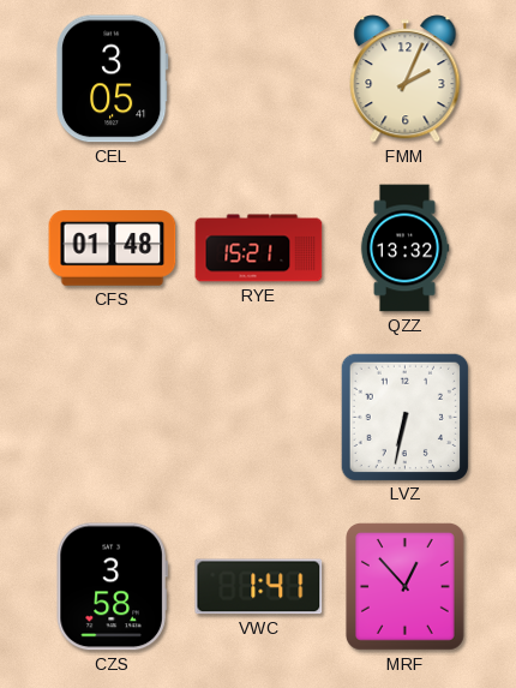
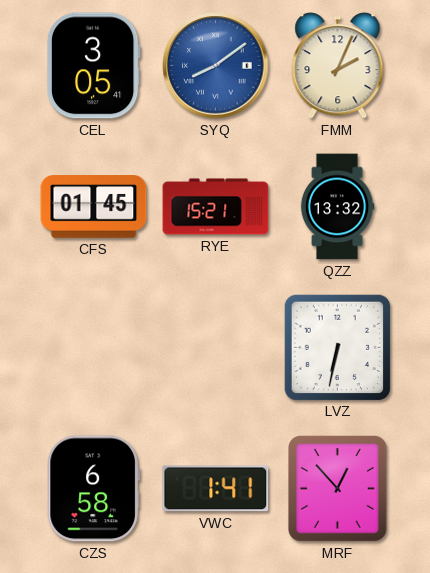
SYQ: none -> 8:09 (216, 66)
CFS: 01:48 -> 01:45 (94, 207)
CZS: 3:58 -> 6:58 (93, 489)
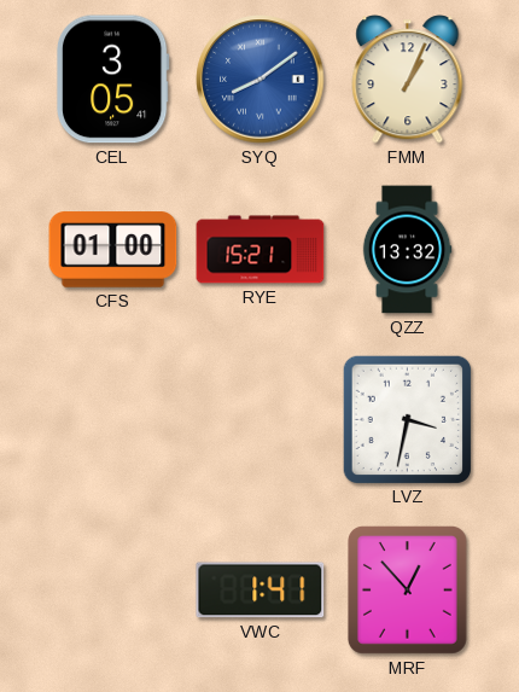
FMM: 2:04 -> 1:04 (408, 80)
CFS: 01:45 -> 01:00 (113, 250)
LVZ: 6:32 -> 3:32 (407, 419)
CZS: 6:58 -> none (93, 489)
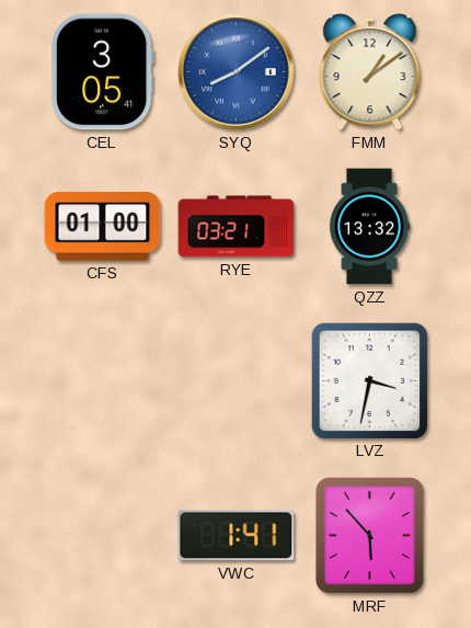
FMM: 1:04 -> 1:09 (370, 72)
RYE: 15:21 -> 03:21 (237, 227)
MRF: 12:53 -> 5:53 (369, 535)
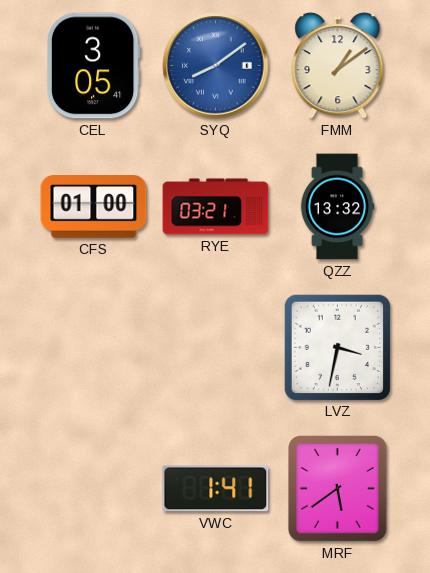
MRF: 5:53 -> 5:39 (337, 488)
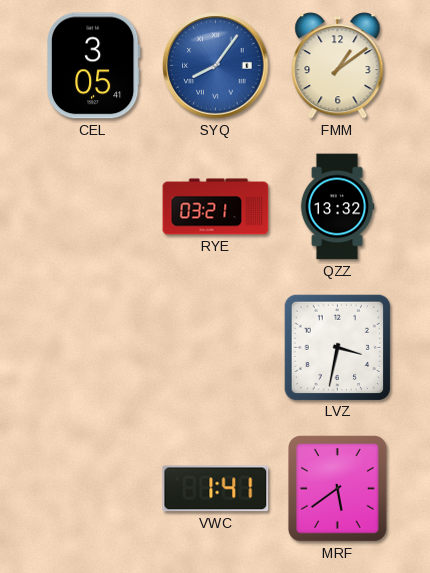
SYQ: 8:09 -> 8:06 (216, 66)
CFS: 01:00 -> none (94, 207)
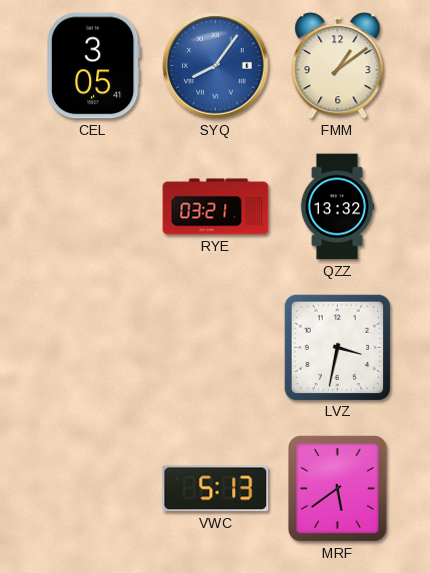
VWC: 1:41 -> 5:13 (216, 489)
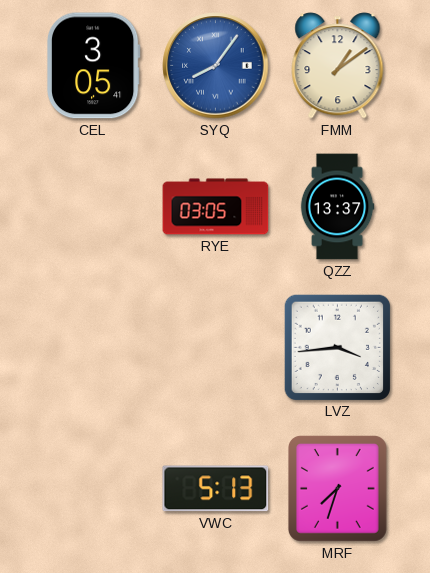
RYE: 03:21 -> 03:05 (216, 207)
QZZ: 13:32 -> 13:37 (337, 207)
LVZ: 3:32 -> 3:44 (337, 347)
MRF: 5:39 -> 7:33 (337, 488)
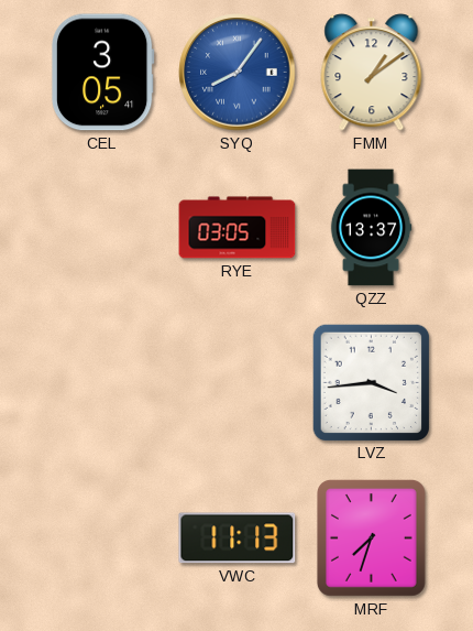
VWC: 5:13 -> 11:13 (238, 538)
